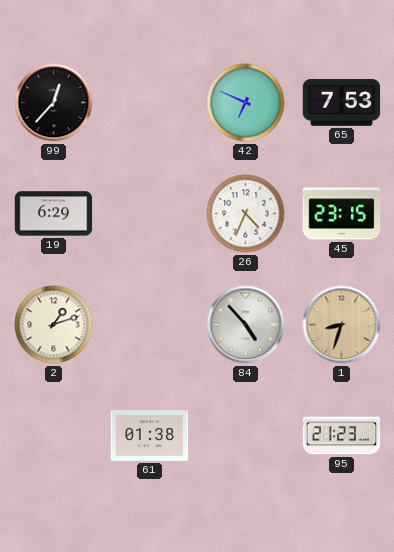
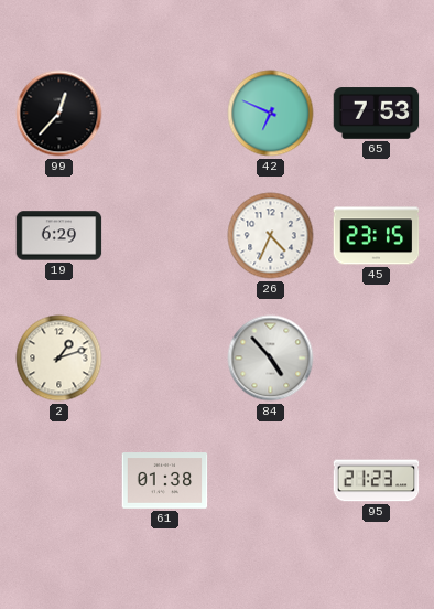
1: 8:33 -> none (342, 325)
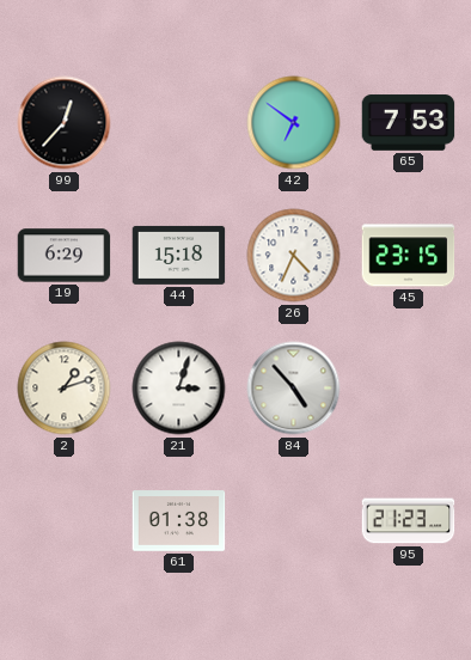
42: 6:49 -> 6:51 (294, 123)
44: none -> 15:18 (179, 255)
21: none -> 3:03 (179, 389)
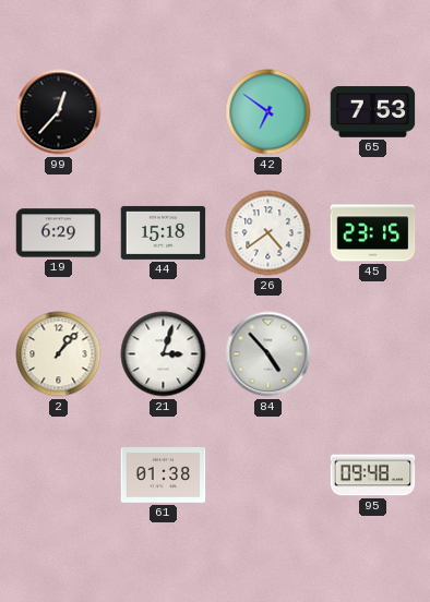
26: 4:34 -> 4:39 (268, 233)
2: 1:12 -> 1:07 (59, 354)
95: 21:23 -> 09:48 (373, 475)
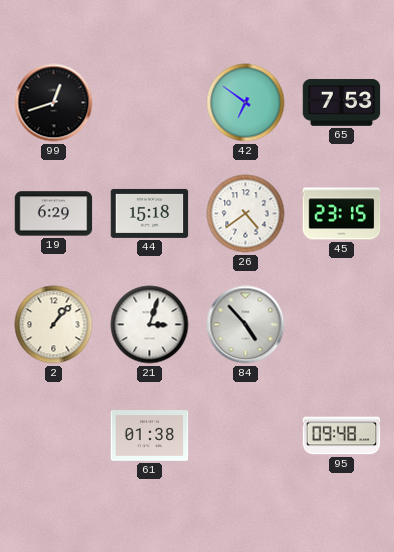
99: 12:37 -> 12:42 (54, 103)
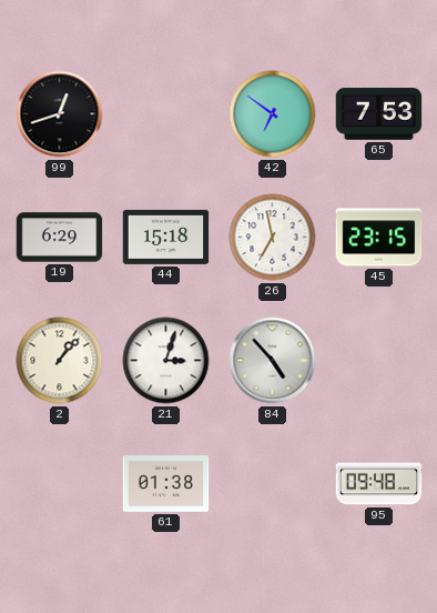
26: 4:39 -> 6:58 (273, 238)
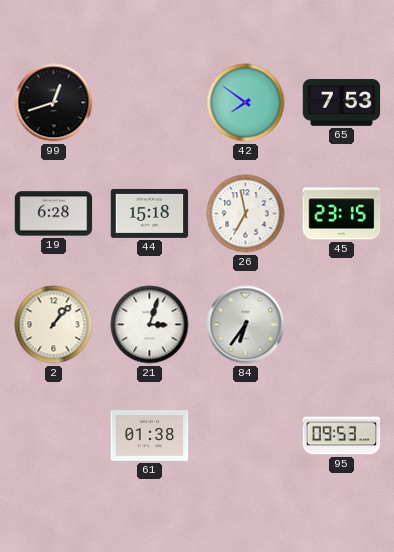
42: 6:51 -> 7:51 (246, 103)
19: 6:29 -> 6:28 (54, 214)
84: 4:53 -> 6:36 (246, 325)
95: 09:48 -> 09:53 (342, 436)
